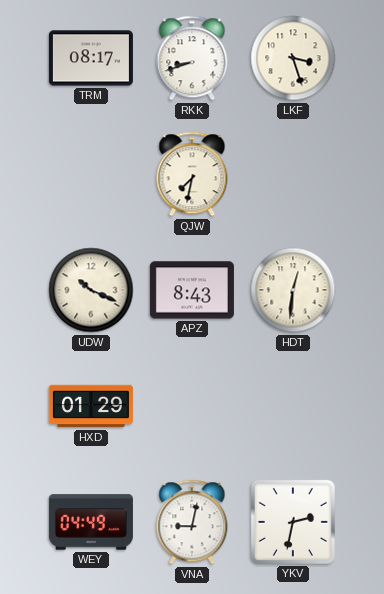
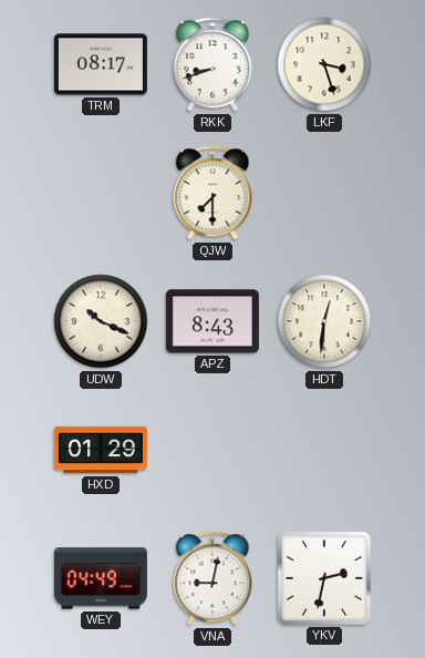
QJW: 7:32 -> 7:30 (212, 193)
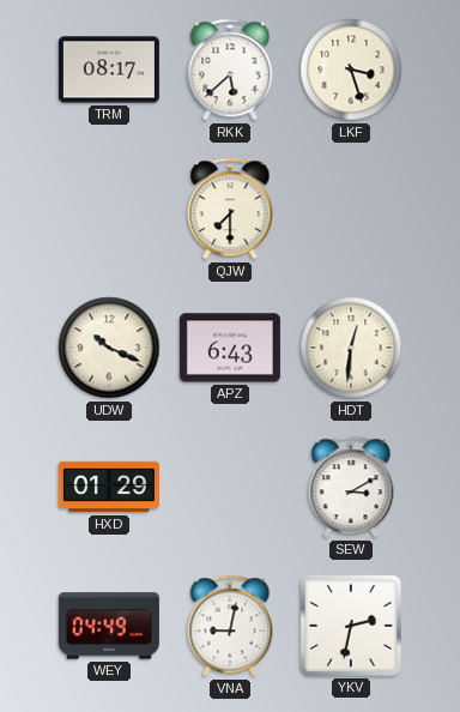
RKK: 8:42 -> 5:38 (230, 70)
APZ: 8:43 -> 6:43 (230, 348)
SEW: none -> 3:10 (351, 487)
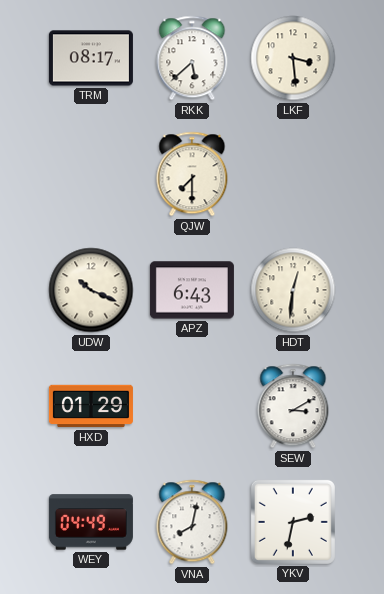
LKF: 3:27 -> 3:29 (293, 58)
VNA: 9:02 -> 8:02 (192, 522)
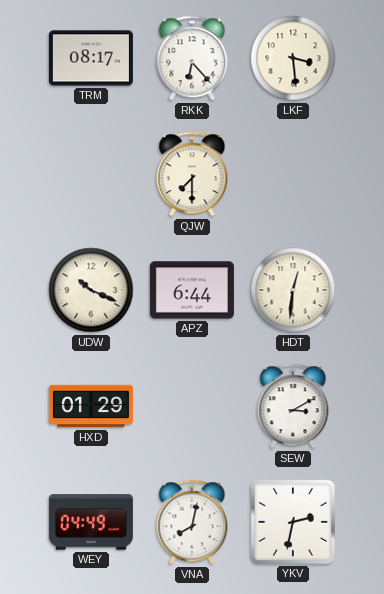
RKK: 5:38 -> 6:23 (192, 58)
APZ: 6:43 -> 6:44 (192, 290)
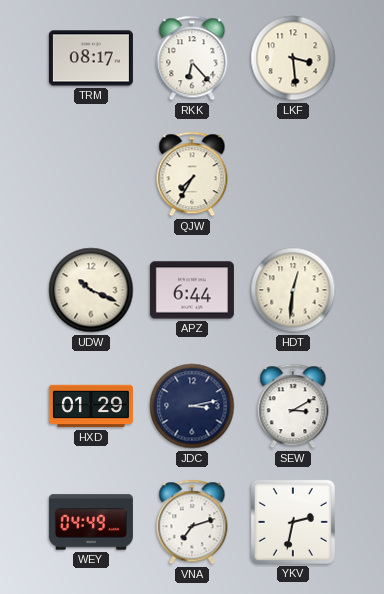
QJW: 7:30 -> 7:35 (192, 174)
JDC: none -> 3:13 (192, 406)
VNA: 8:02 -> 7:12 (192, 522)
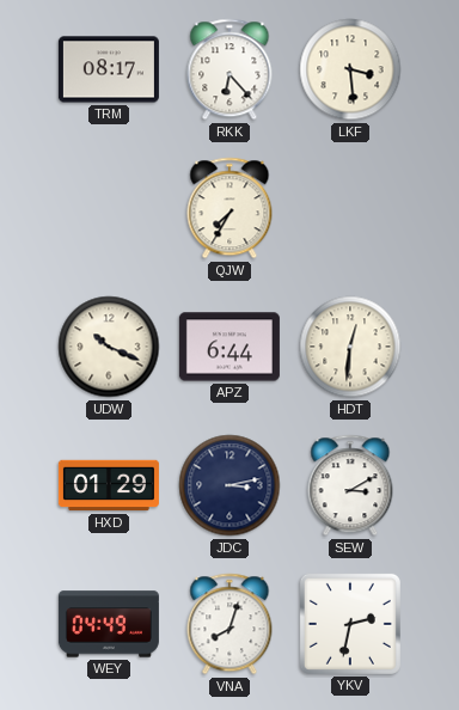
VNA: 7:12 -> 8:03 (229, 624)
